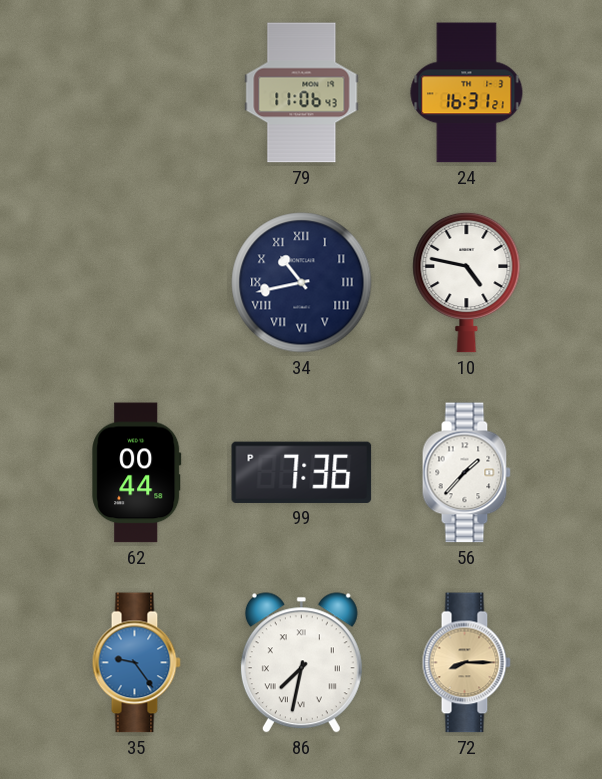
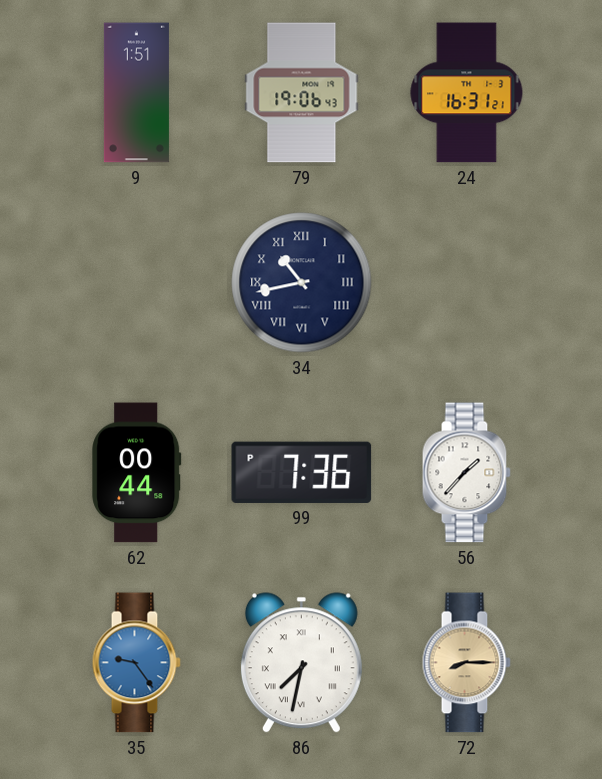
9: none -> 1:51 (136, 93)
79: 11:06 -> 19:06 (302, 93)
10: 4:47 -> none (467, 282)
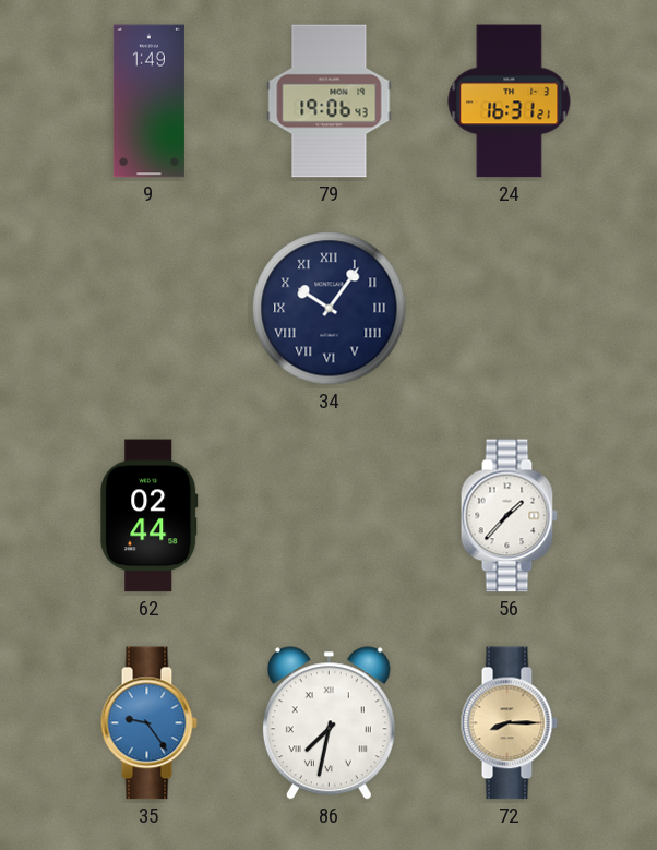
9: 1:51 -> 1:49 (148, 101)
34: 10:43 -> 10:06 (330, 309)
62: 00:44 -> 02:44 (150, 516)
99: 7:36 -> none (302, 472)
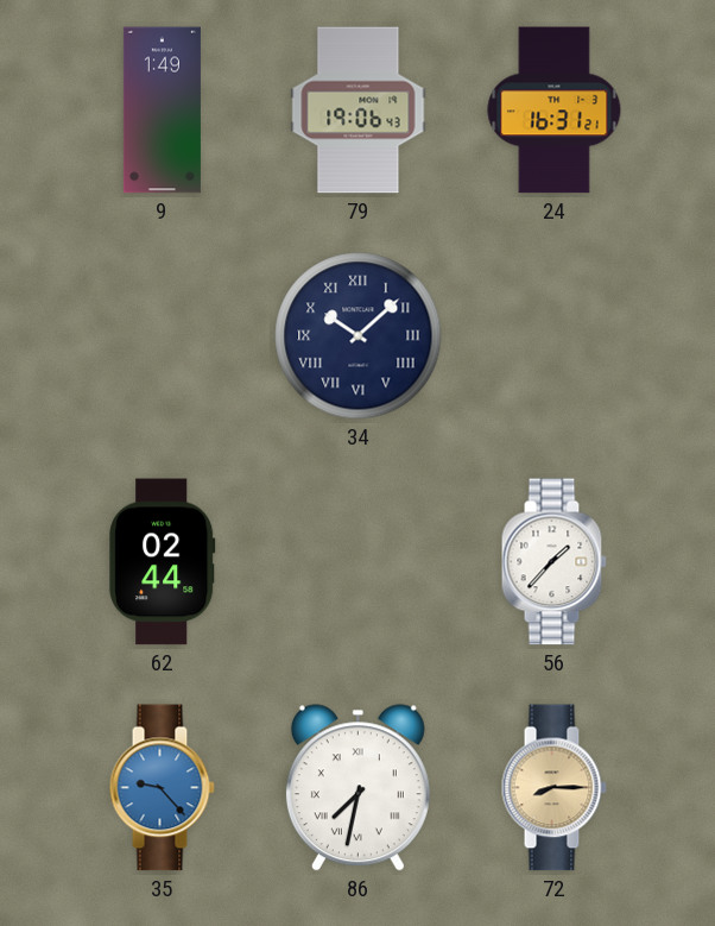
34: 10:06 -> 10:08 (359, 336)
35: 9:24 -> 9:23 (162, 788)
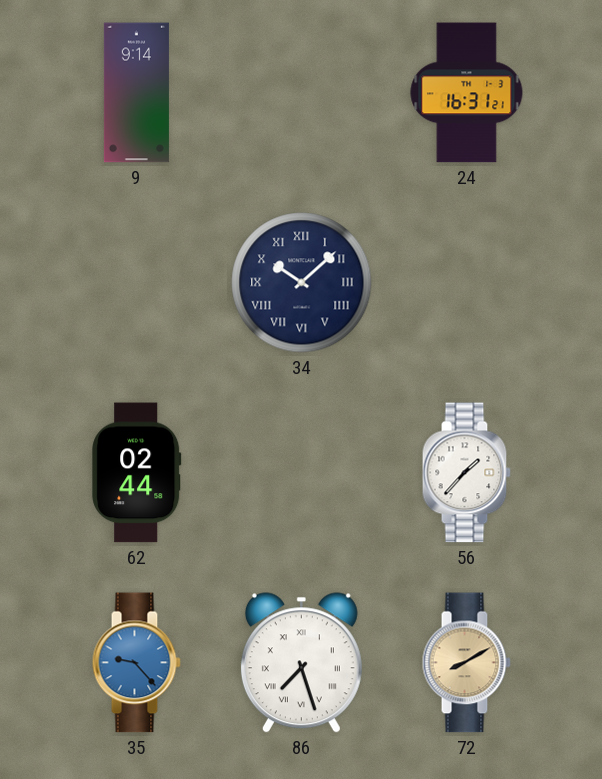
9: 1:49 -> 9:14 (136, 93)
79: 19:06 -> none (359, 111)
86: 7:32 -> 7:27 (301, 663)
72: 8:15 -> 8:10 (466, 663)
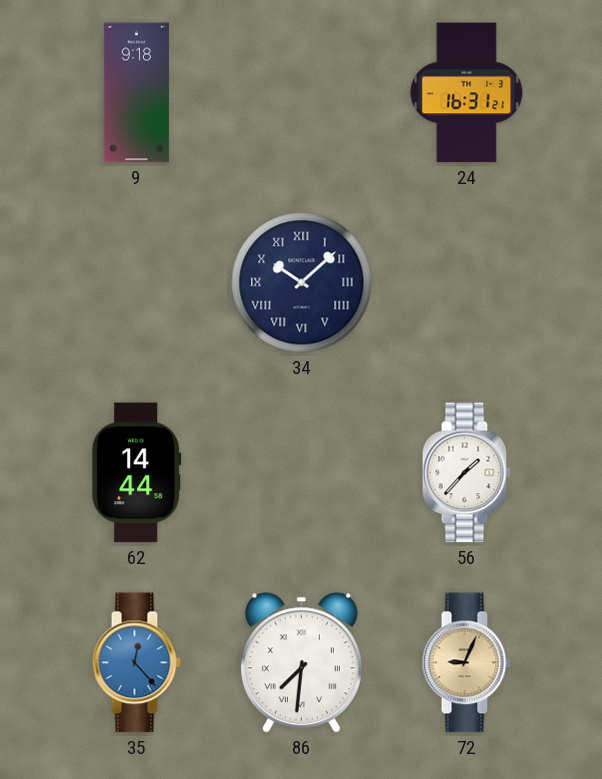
9: 9:14 -> 9:18 (136, 93)
62: 02:44 -> 14:44 (137, 473)
35: 9:23 -> 12:23 (136, 663)
86: 7:27 -> 7:31 (301, 663)
72: 8:10 -> 9:04 (466, 663)
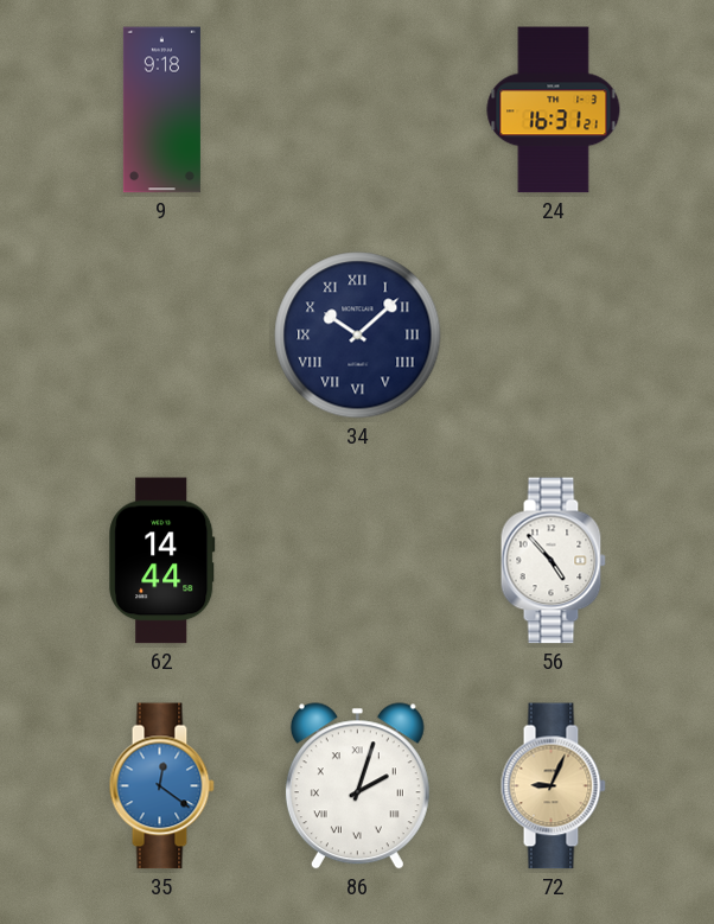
56: 1:37 -> 4:53 (553, 561)
35: 12:23 -> 12:21 (161, 786)
86: 7:31 -> 2:03 (357, 786)
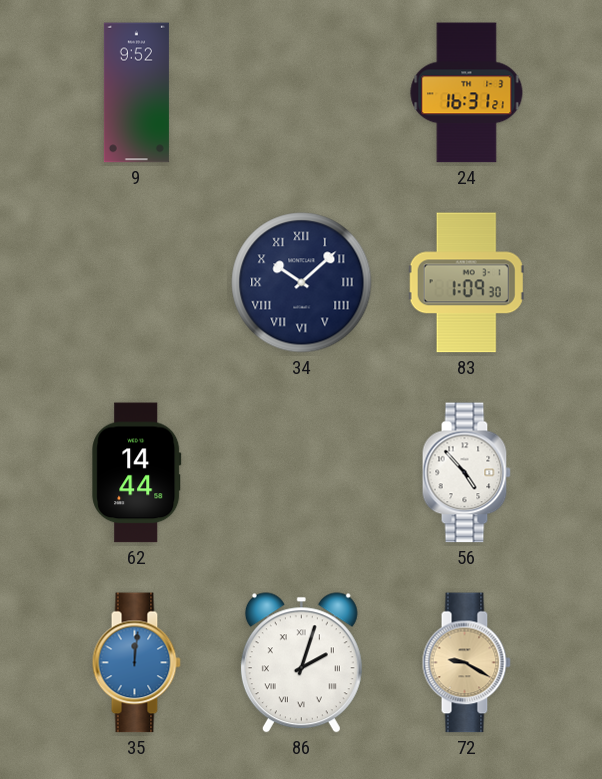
9: 9:18 -> 9:52 (136, 93)
83: none -> 1:09 (466, 283)
35: 12:21 -> 12:01 (136, 663)
72: 9:04 -> 9:20 (466, 663)
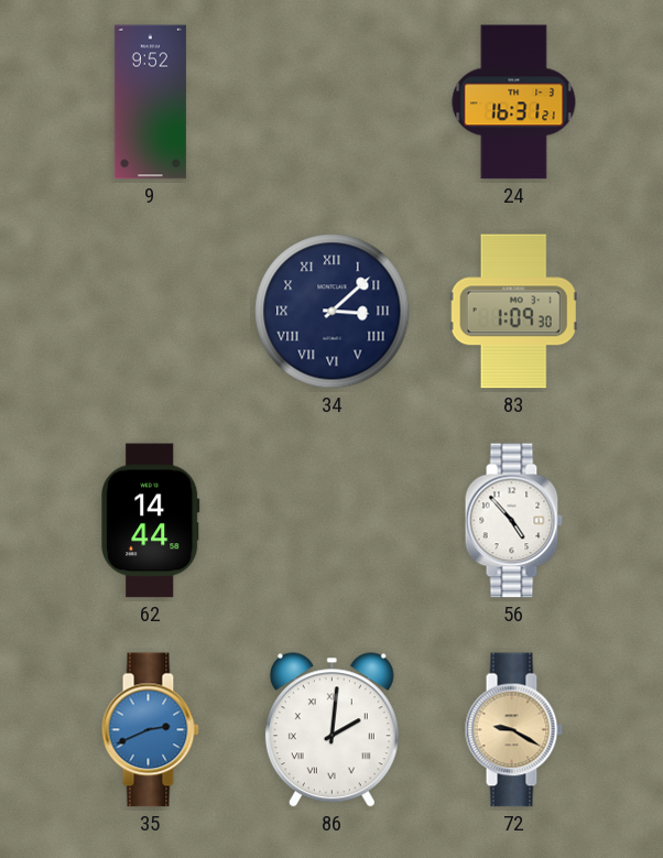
34: 10:08 -> 3:08 (333, 312)
35: 12:01 -> 2:41 (150, 730)
86: 2:03 -> 2:01 (331, 730)
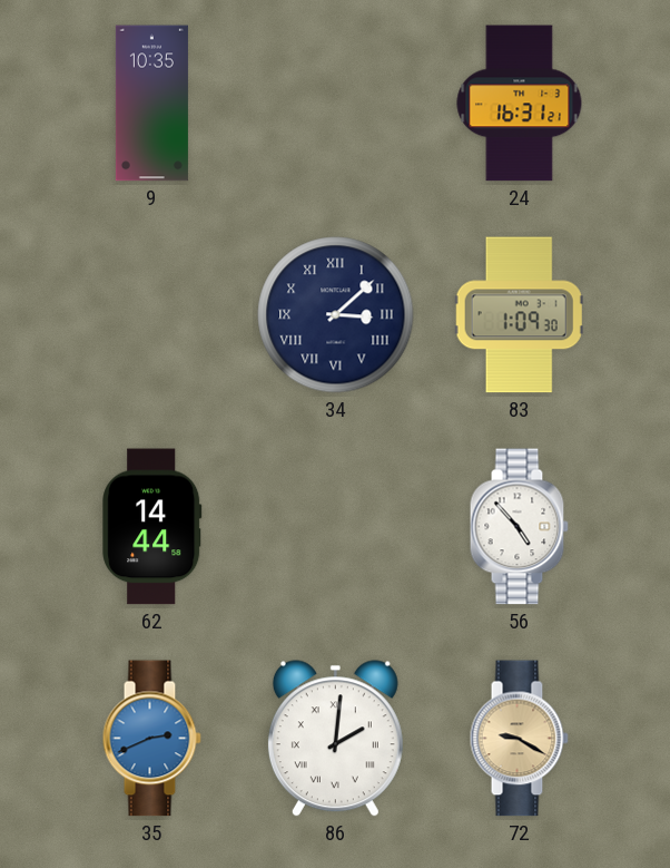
9: 9:52 -> 10:35 (151, 104)
